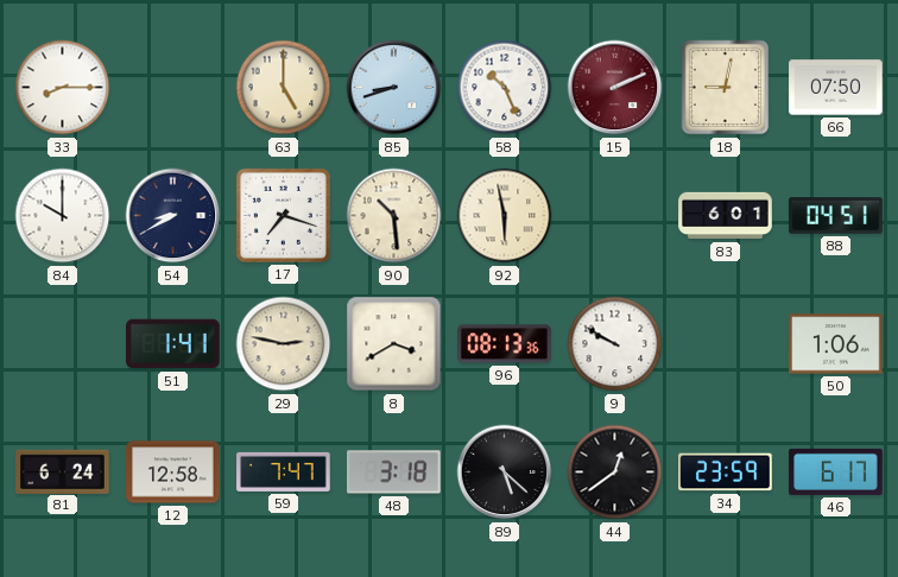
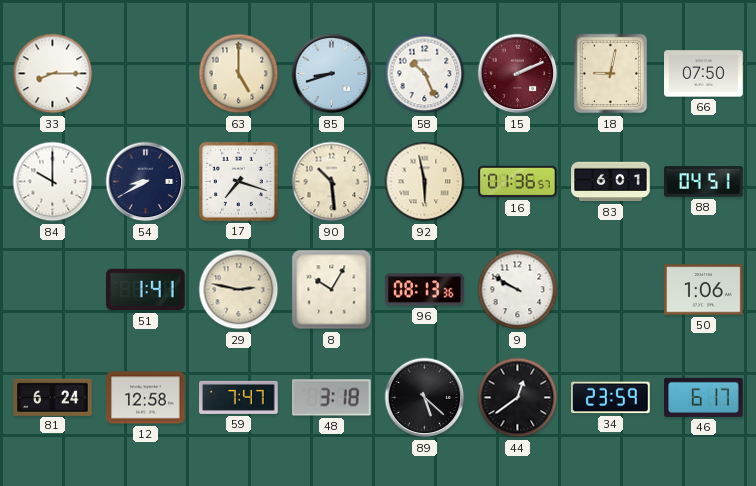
16: none -> 01:36 (518, 182)
8: 3:40 -> 10:05 (332, 290)
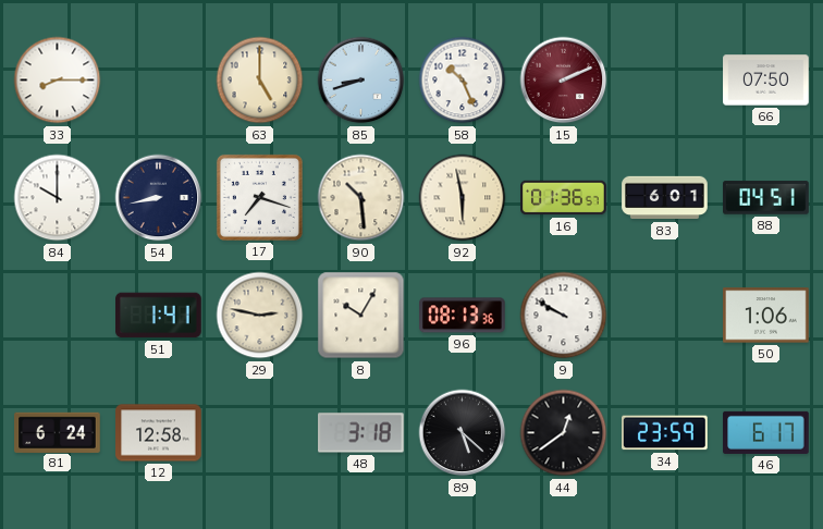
18: 9:02 -> none (611, 74)
54: 8:40 -> 8:43 (159, 198)
59: 7:47 -> none (239, 397)
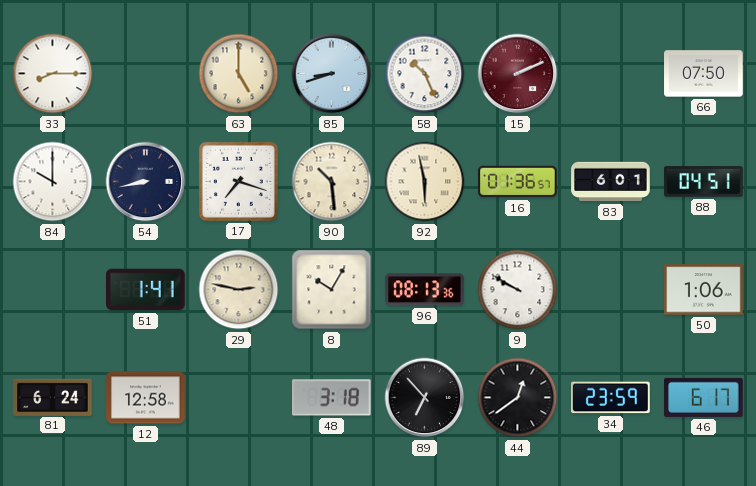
89: 5:22 -> 6:53 (425, 398)
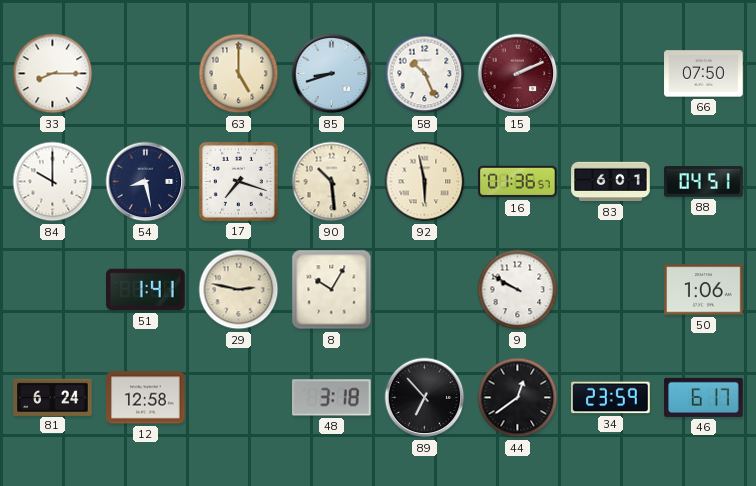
54: 8:43 -> 8:28 (146, 182)
96: 08:13 -> none (425, 290)
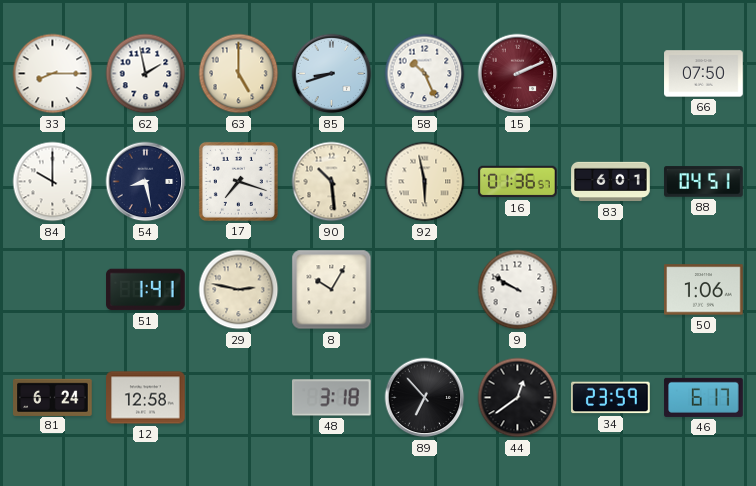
62: none -> 1:58 (146, 74)
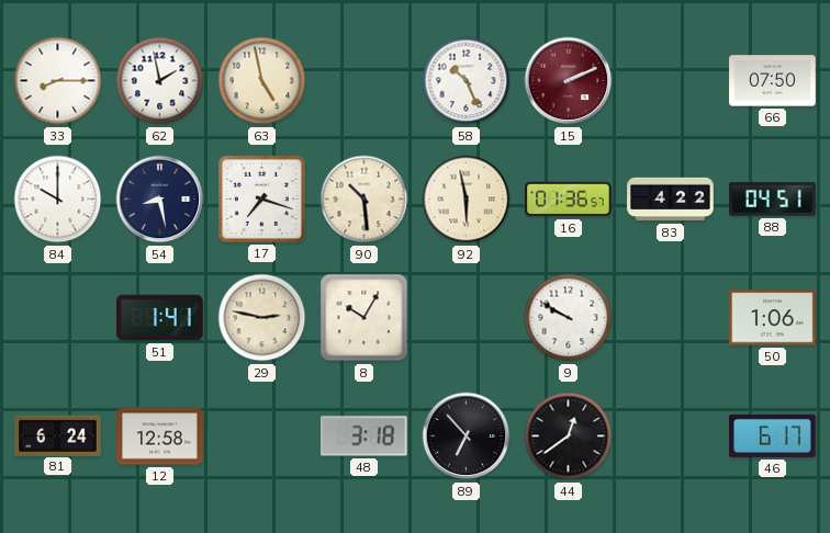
63: 5:00 -> 4:58 (262, 81)
85: 8:42 -> none (332, 74)
83: 6:01 -> 4:22 (671, 200)
34: 23:59 -> none (611, 398)
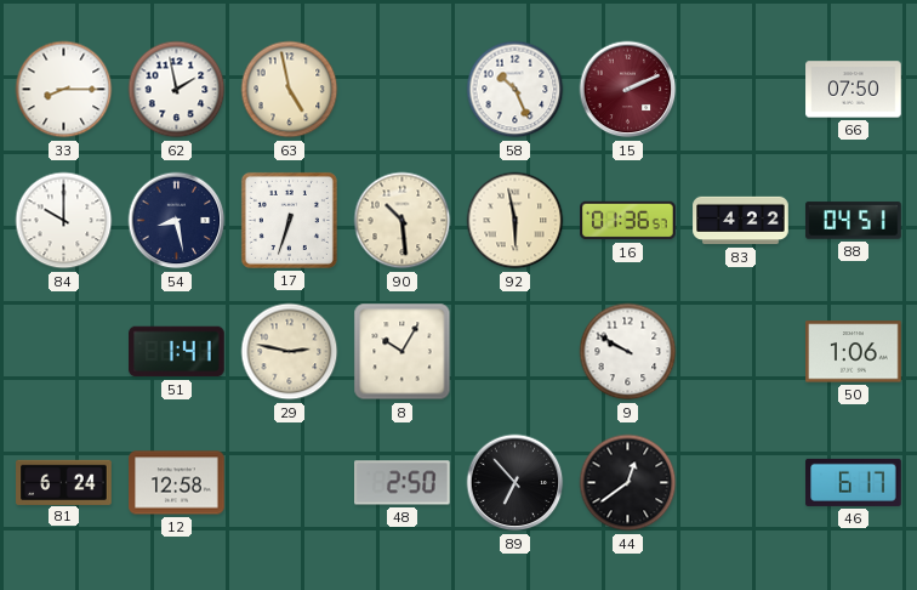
17: 7:18 -> 6:33 (289, 220)
48: 3:18 -> 2:50 (403, 483)
